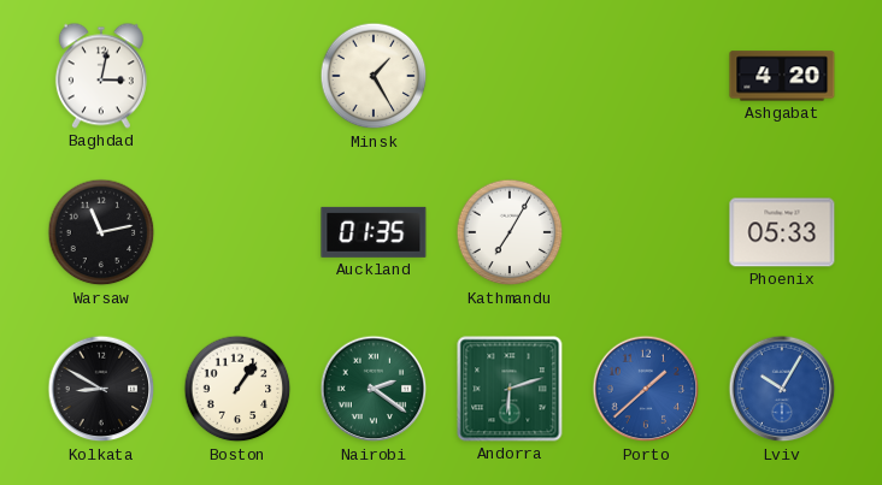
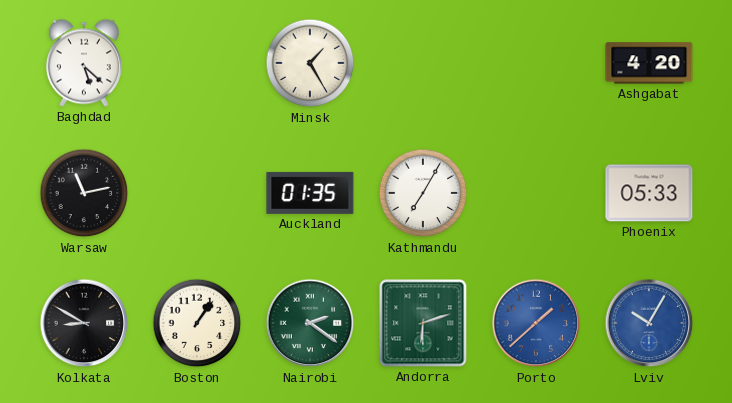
Baghdad: 3:02 -> 5:22 (84, 63)
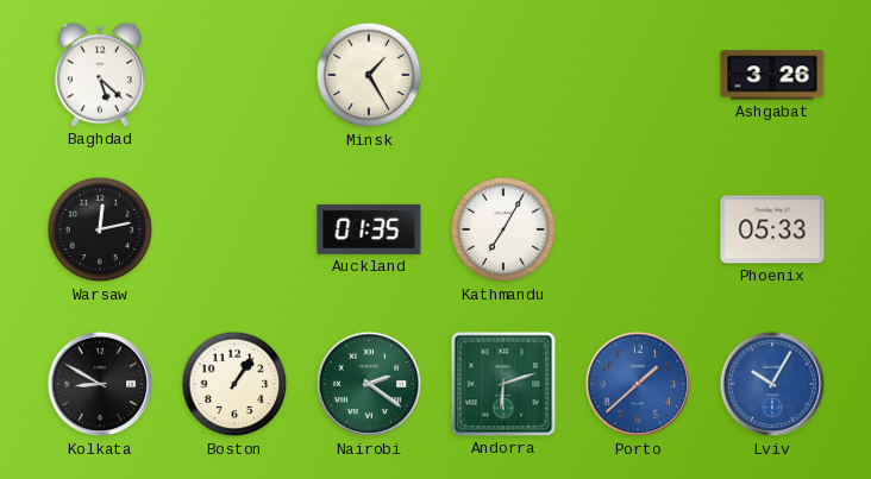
Ashgabat: 4:20 -> 3:26 (772, 75)
Warsaw: 11:13 -> 12:13 (100, 229)
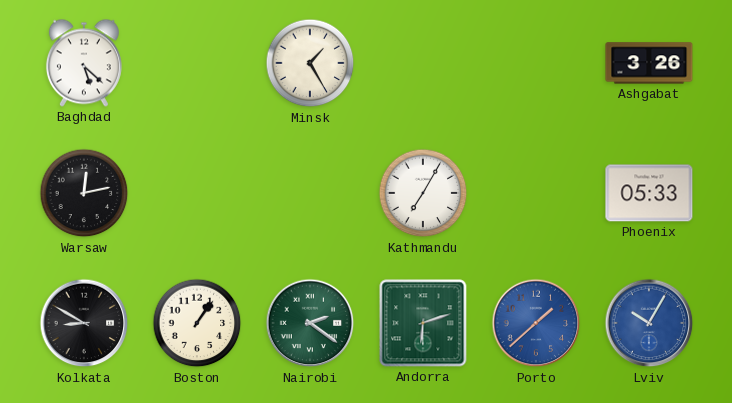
Auckland: 01:35 -> none (369, 229)
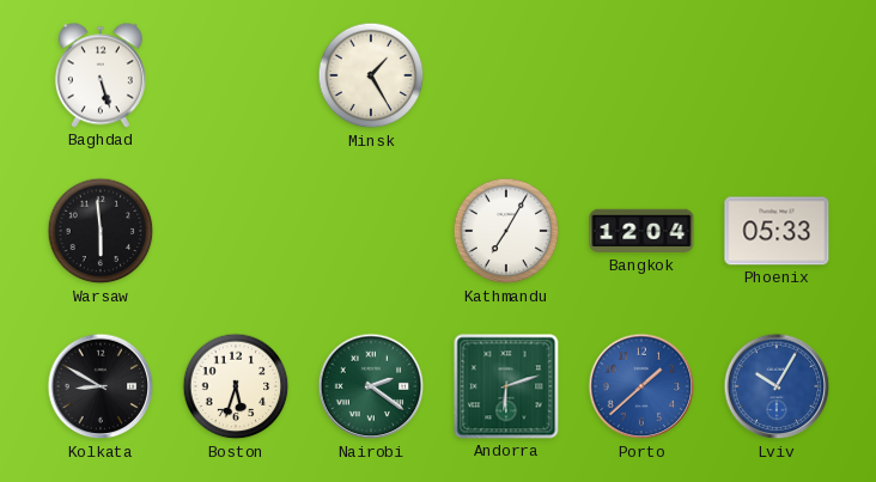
Baghdad: 5:22 -> 5:27 (101, 75)
Ashgabat: 3:26 -> none (649, 63)
Warsaw: 12:13 -> 5:59 (101, 231)
Bangkok: none -> 12:04 (641, 231)
Boston: 1:06 -> 5:33 (236, 386)
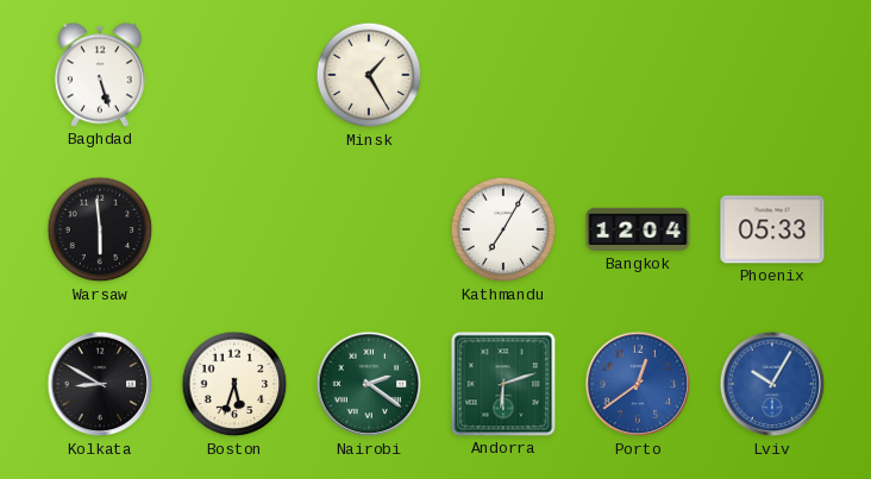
Porto: 1:38 -> 12:39 (638, 384)
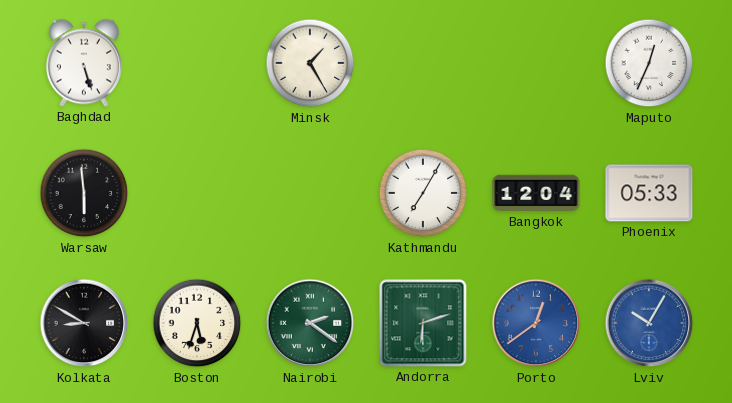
Maputo: none -> 12:34 (649, 63)
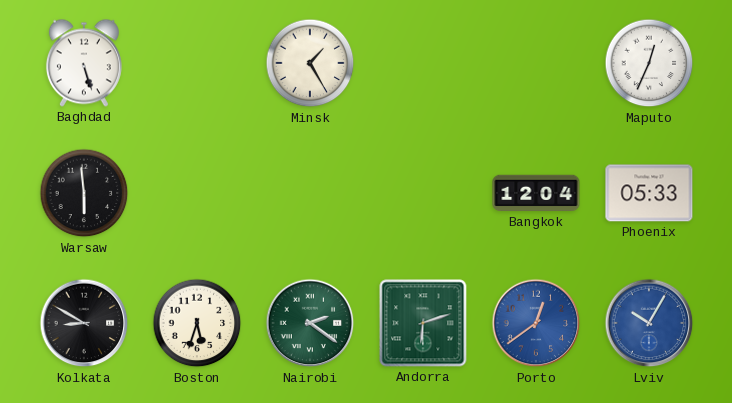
Kathmandu: 7:05 -> none (423, 193)
